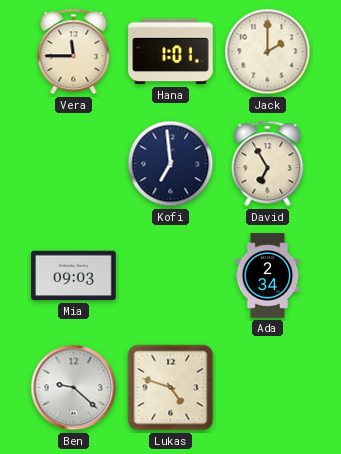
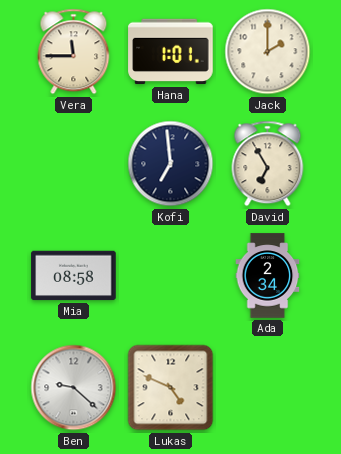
Mia: 09:03 -> 08:58 (74, 276)
Lukas: 4:48 -> 4:49 (171, 388)
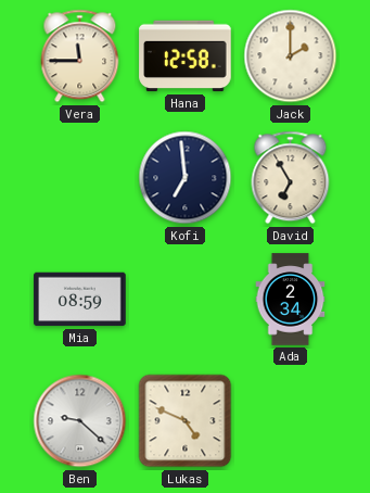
Hana: 1:01 -> 12:58 (186, 56)
Mia: 08:58 -> 08:59 (80, 300)
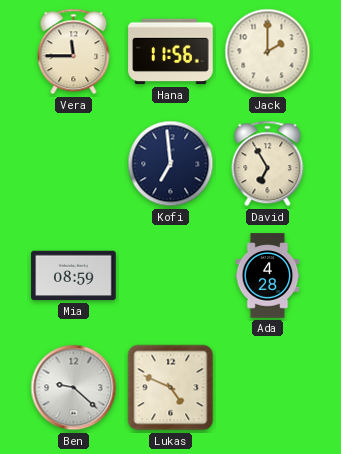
Hana: 12:58 -> 11:56 (171, 52)
Ada: 2:34 -> 4:28 (268, 276)
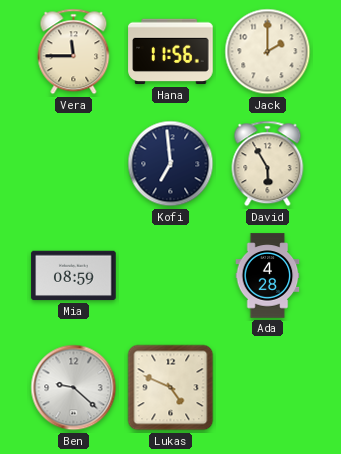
David: 6:55 -> 5:55 (268, 164)
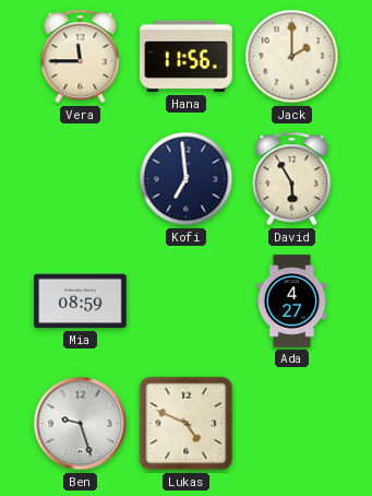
Ada: 4:28 -> 4:27 (292, 302)
Ben: 9:22 -> 9:27 (81, 424)
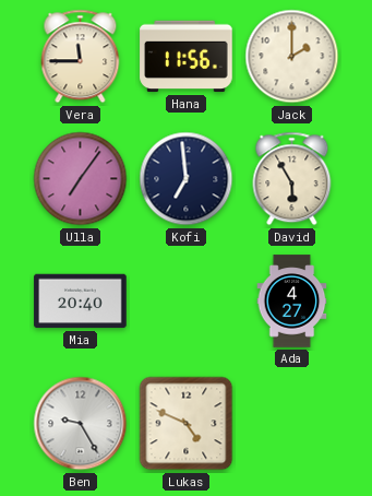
Ulla: none -> 7:06 (81, 179)
Mia: 08:59 -> 20:40 (81, 302)
Ben: 9:27 -> 9:25 (81, 424)
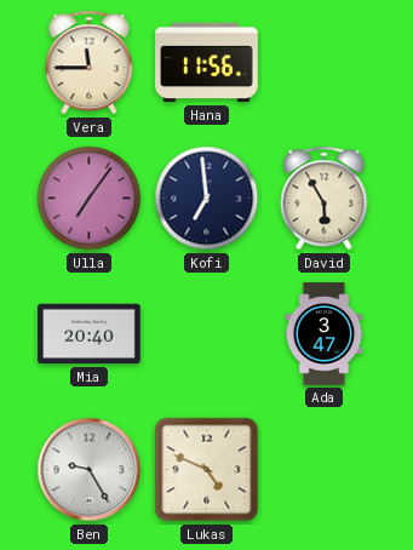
Jack: 2:00 -> none (292, 57)
Ada: 4:27 -> 3:47 (325, 334)
